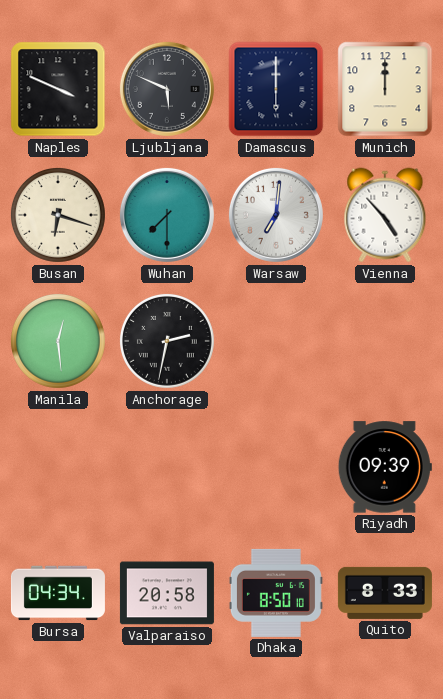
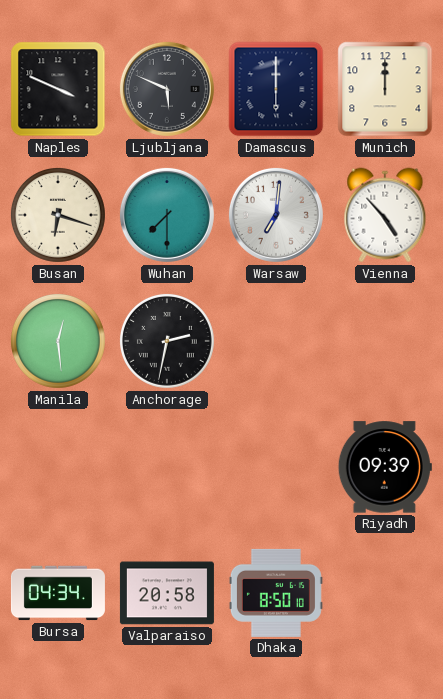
Quito: 8:33 -> none (385, 593)
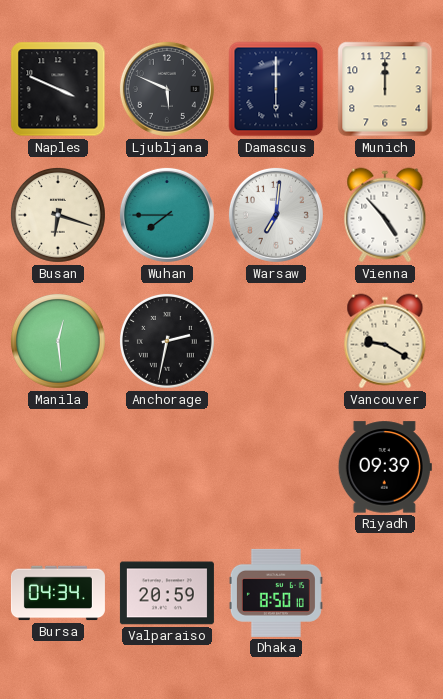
Wuhan: 7:30 -> 7:45 (167, 215)
Vancouver: none -> 9:20 (385, 341)
Valparaiso: 20:58 -> 20:59 (167, 593)
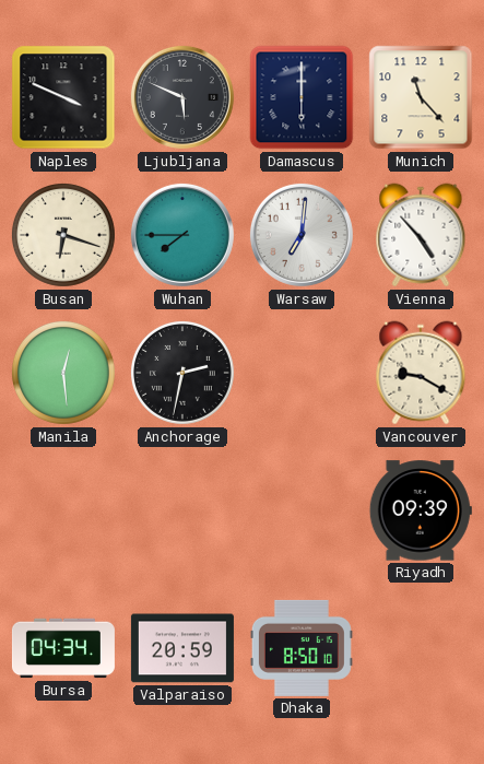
Munich: 12:00 -> 11:23 (421, 97)
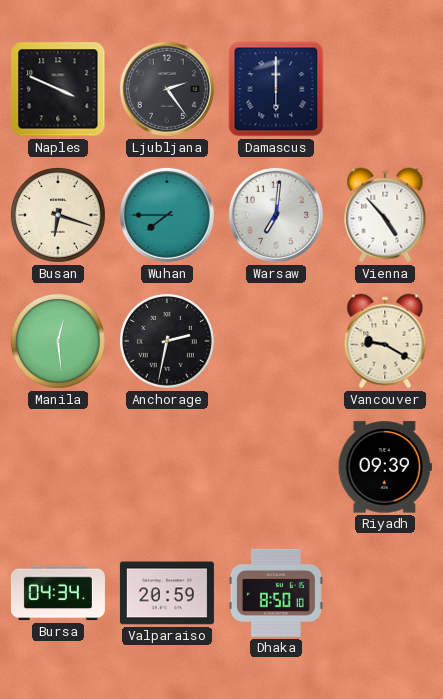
Ljubljana: 5:49 -> 2:24 (167, 89)
Munich: 11:23 -> none (421, 97)
